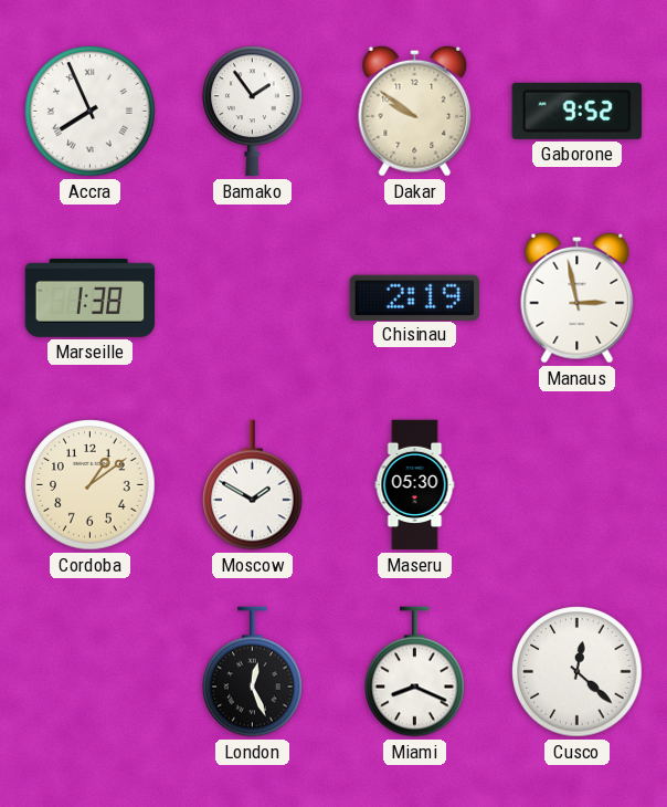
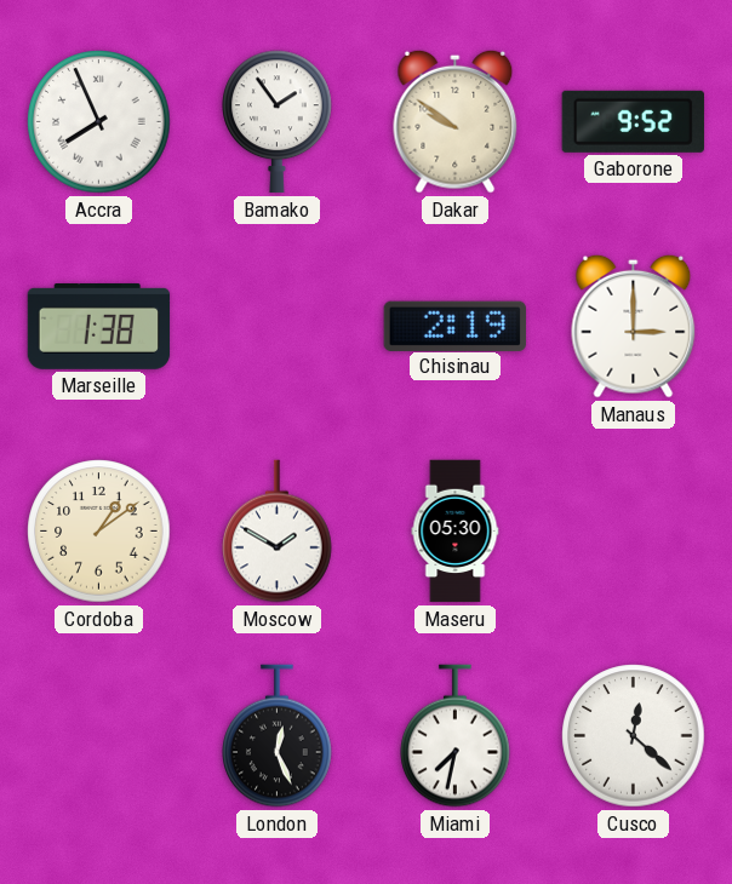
Manaus: 2:58 -> 3:00 (634, 326)
Miami: 8:19 -> 7:32 (456, 736)
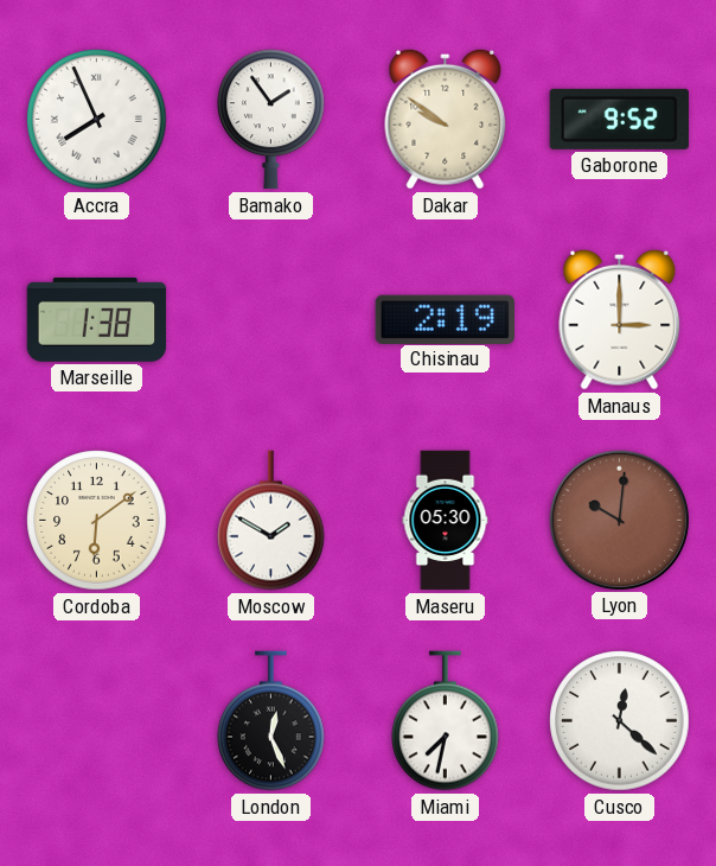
Cordoba: 1:09 -> 6:09 (97, 521)
Lyon: none -> 10:01 (619, 520)
